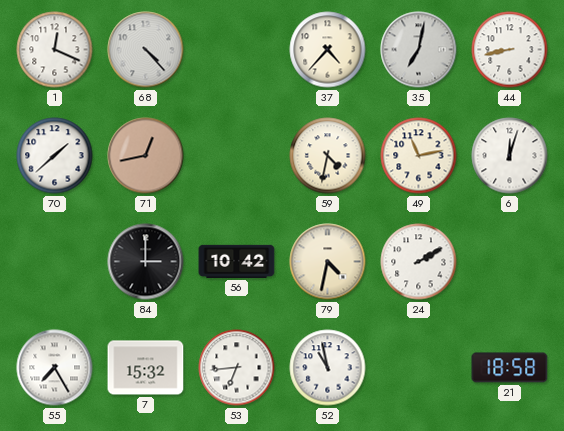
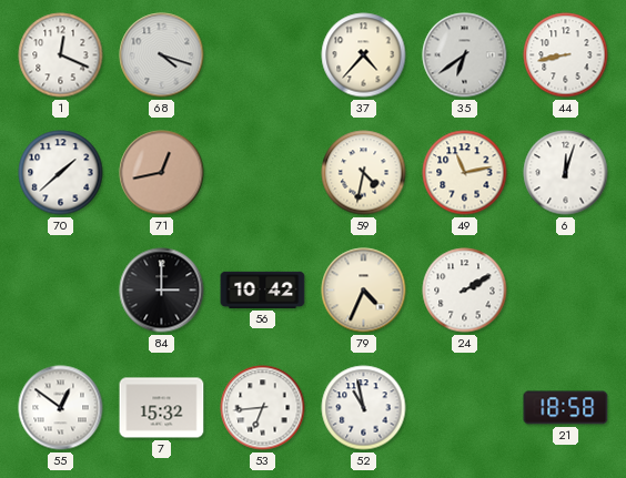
68: 4:23 -> 4:18 (162, 55)
35: 7:02 -> 6:39 (465, 55)
79: 4:32 -> 4:34 (364, 291)
55: 7:25 -> 12:51 (61, 408)
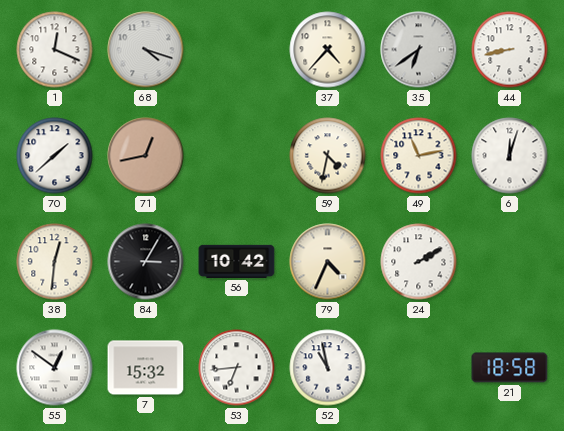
38: none -> 12:31 (55, 262)
84: 3:00 -> 3:05 (146, 262)
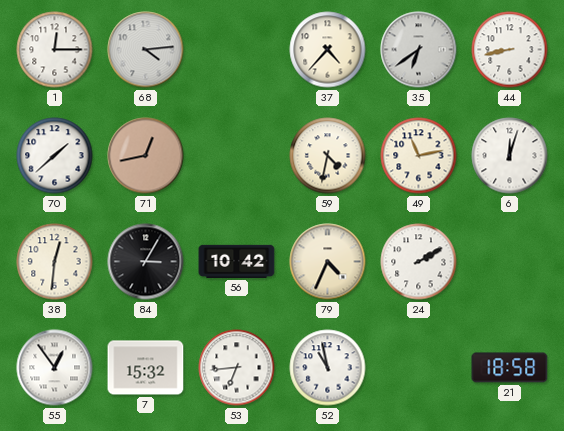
1: 12:19 -> 12:15 (55, 50)
68: 4:18 -> 4:14 (146, 50)
55: 12:51 -> 12:54 (55, 368)
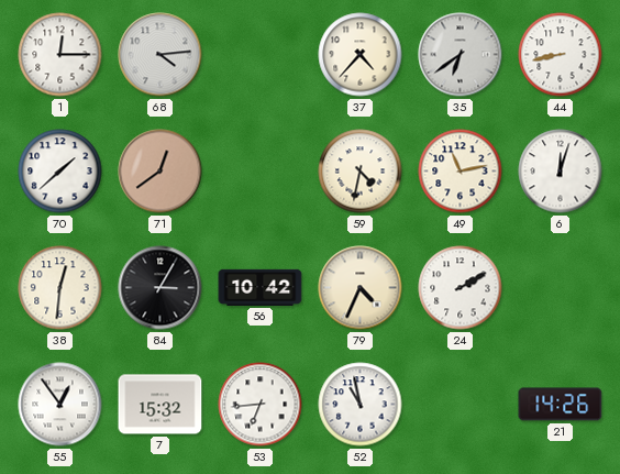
71: 12:43 -> 12:39 (160, 172)
21: 18:58 -> 14:26 (561, 405)
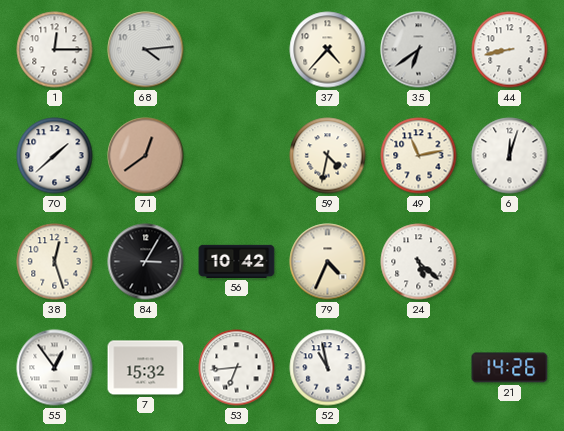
38: 12:31 -> 12:27 (55, 262)
24: 2:10 -> 5:22 (419, 262)
